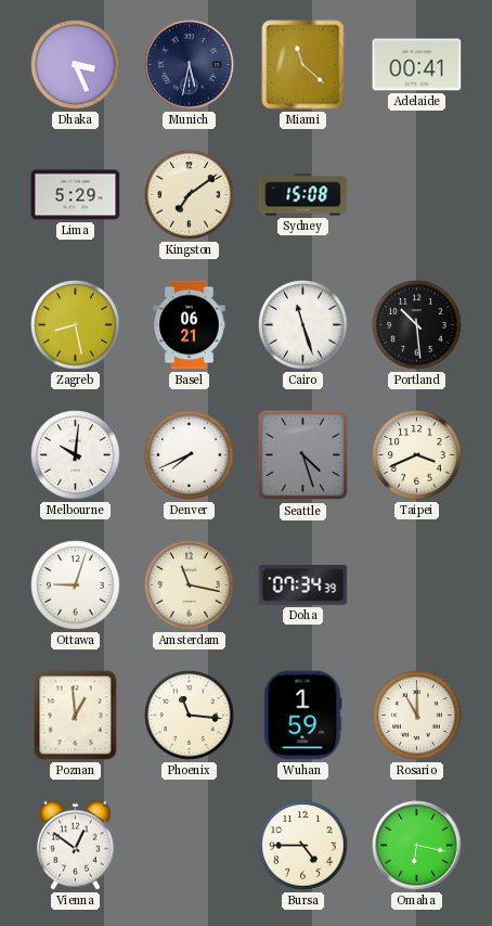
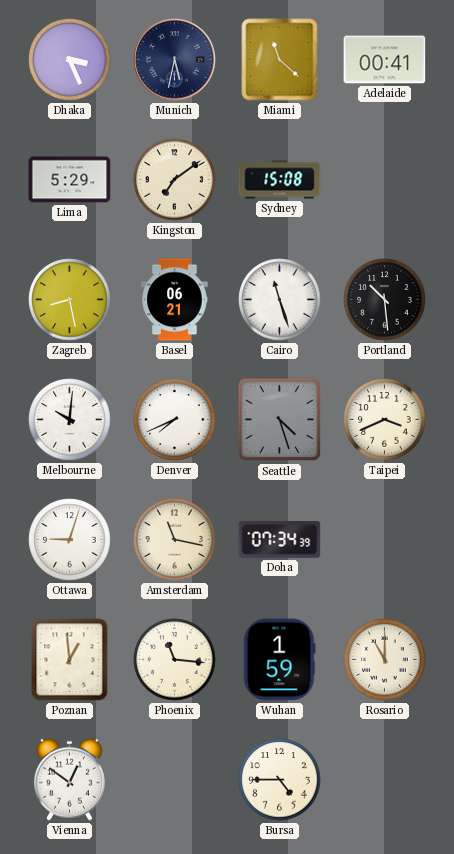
Omaha: 6:17 -> none (417, 846)
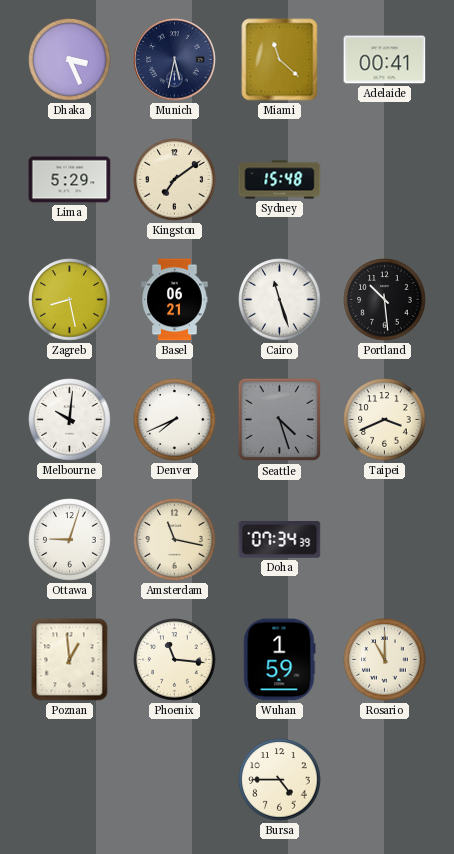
Sydney: 15:08 -> 15:48 (280, 180)
Vienna: 12:51 -> none (69, 779)
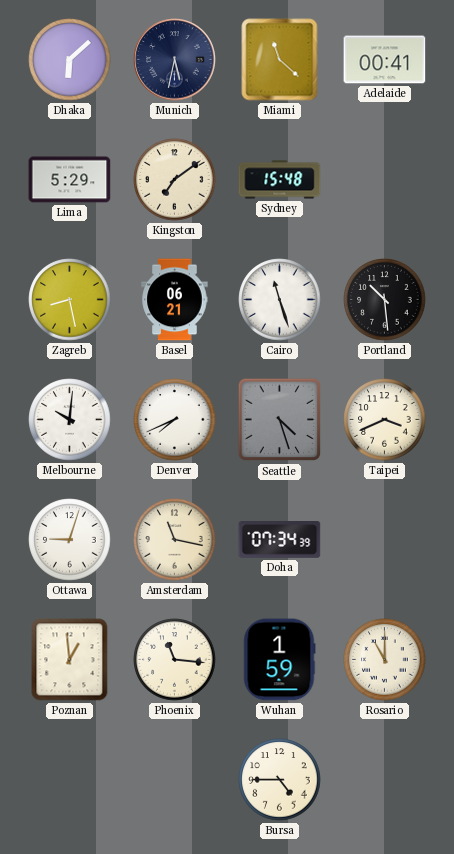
Dhaka: 3:26 -> 6:08 (70, 60)
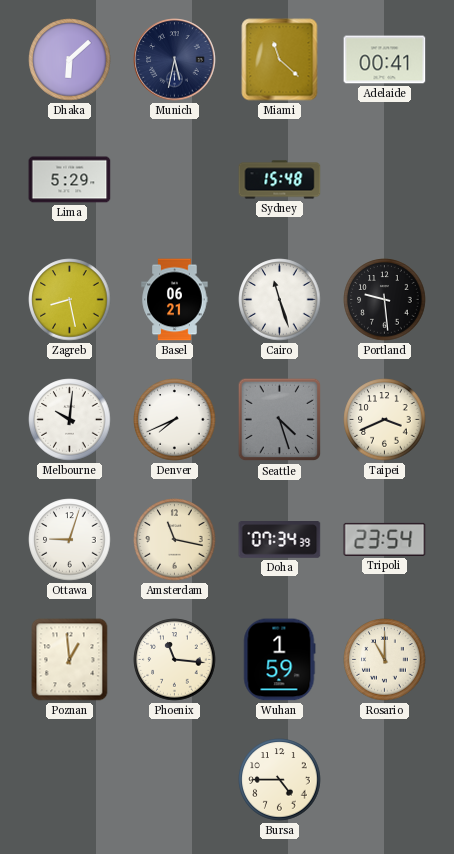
Kingston: 7:09 -> none (175, 180)
Portland: 10:29 -> 9:29 (385, 300)
Tripoli: none -> 23:54 (385, 539)
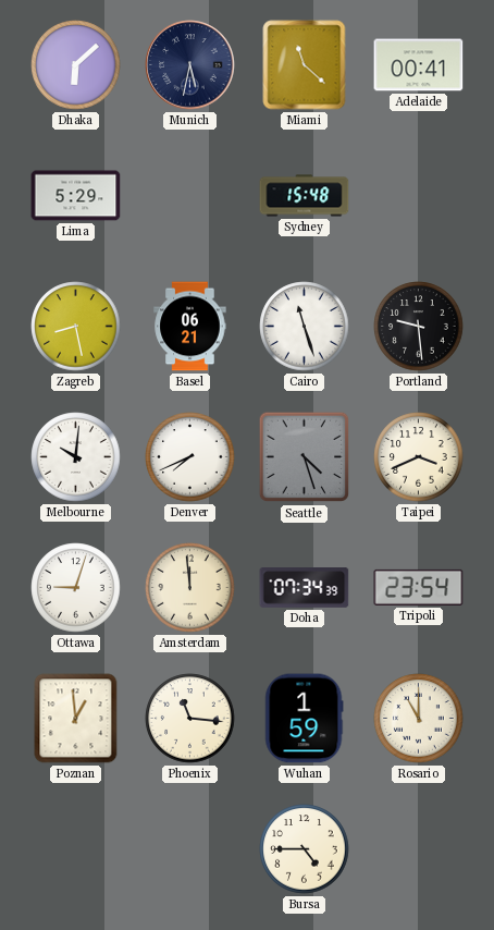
Amsterdam: 11:17 -> 11:59 (190, 588)
